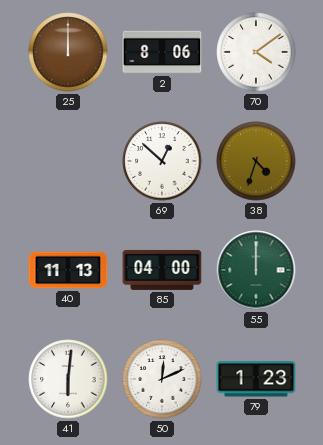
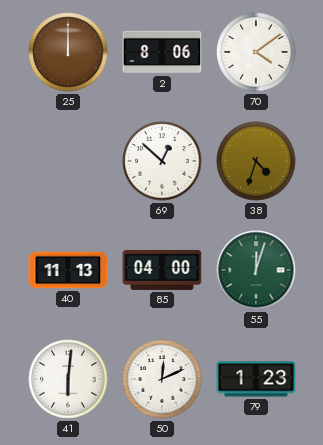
55: 12:00 -> 12:03 (256, 270)
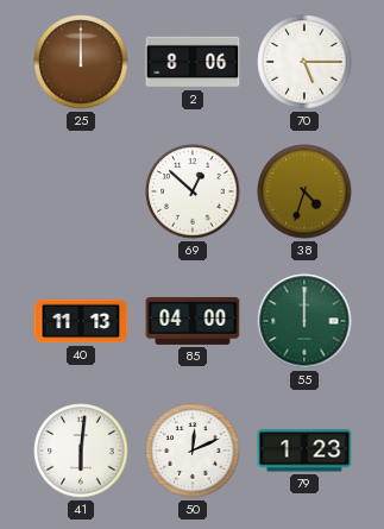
70: 4:09 -> 5:15 (304, 62)
55: 12:03 -> 12:00 (304, 321)
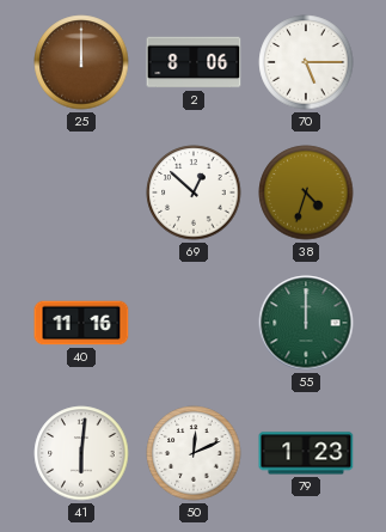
40: 11:13 -> 11:16 (81, 323)
85: 04:00 -> none (193, 321)
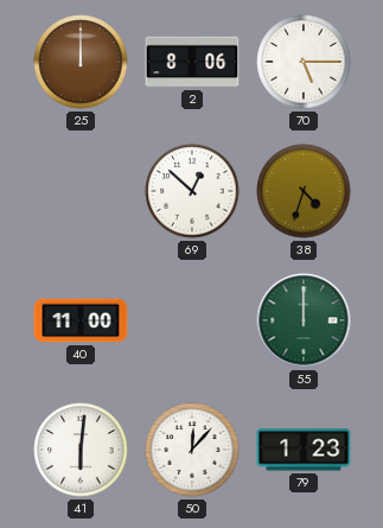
40: 11:16 -> 11:00 (81, 320)
50: 12:11 -> 12:07 (192, 450)
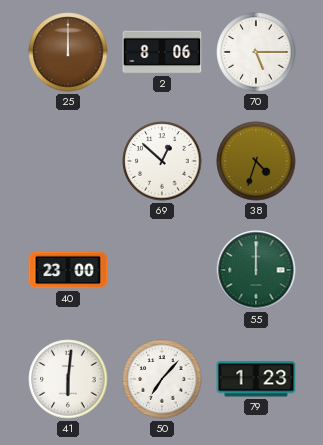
40: 11:00 -> 23:00 (68, 270)
50: 12:07 -> 7:07 (162, 379)
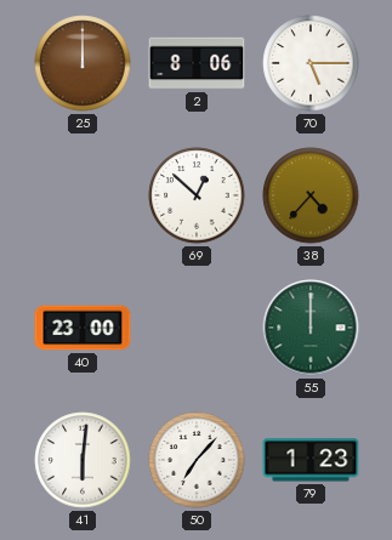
38: 4:33 -> 4:37 (311, 195)
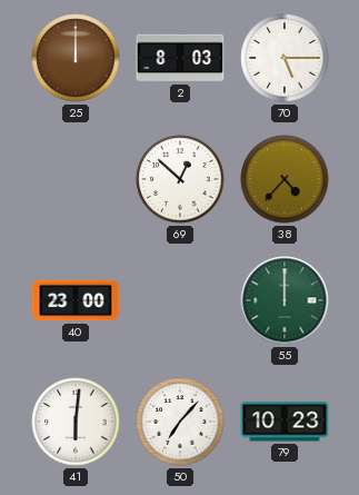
2: 8:06 -> 8:03 (180, 58)
79: 1:23 -> 10:23 (285, 422)
